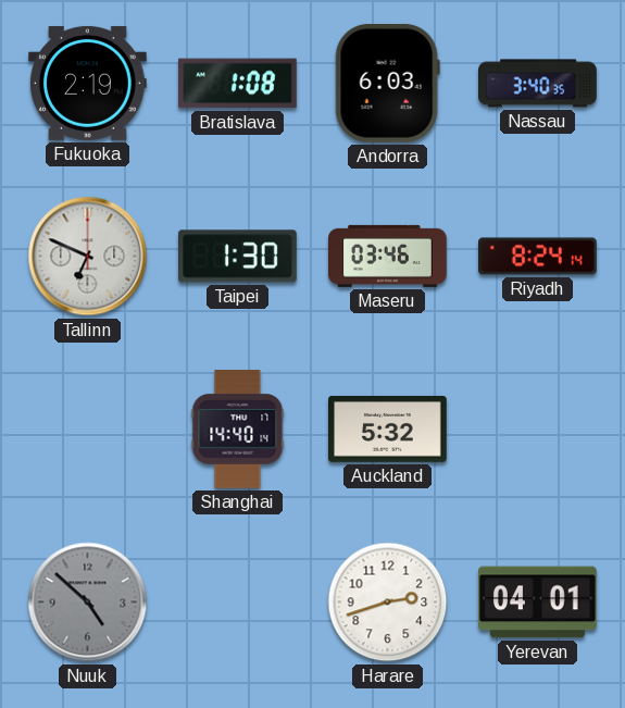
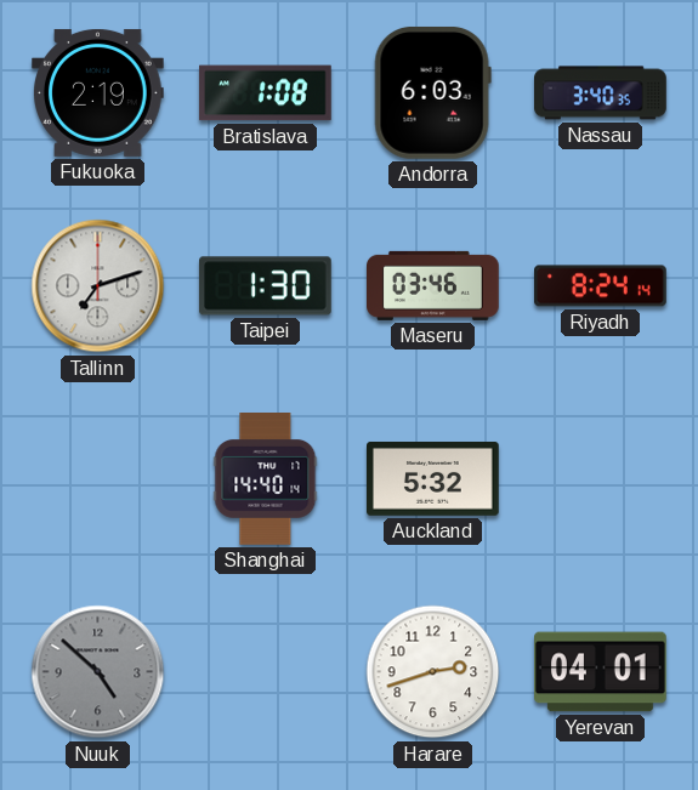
Tallinn: 6:49 -> 7:12 (98, 286)
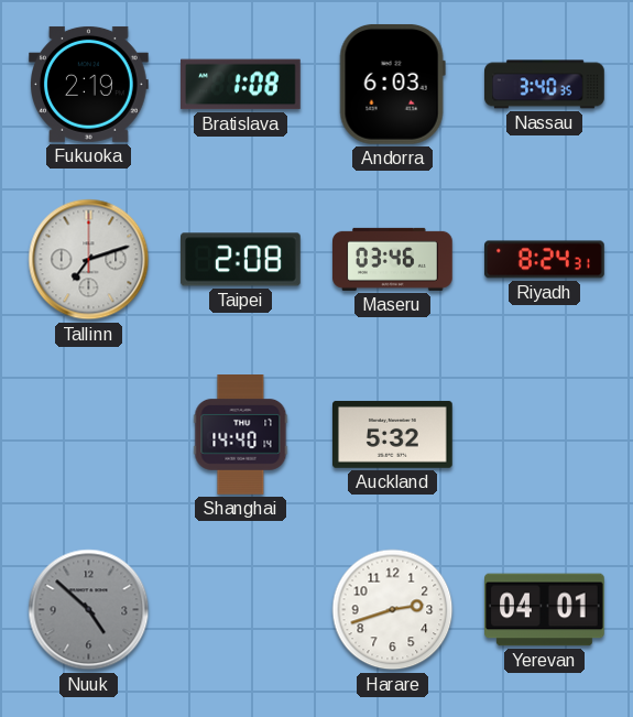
Taipei: 1:30 -> 2:08 (241, 260)
Riyadh: 8:24:14 -> 8:24:31 (545, 260)
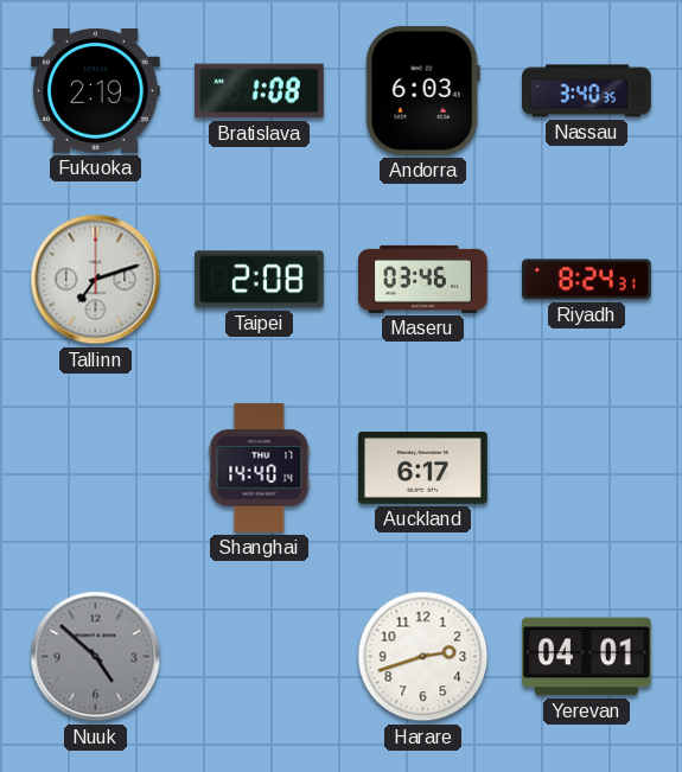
Auckland: 5:32 -> 6:17 (423, 467)
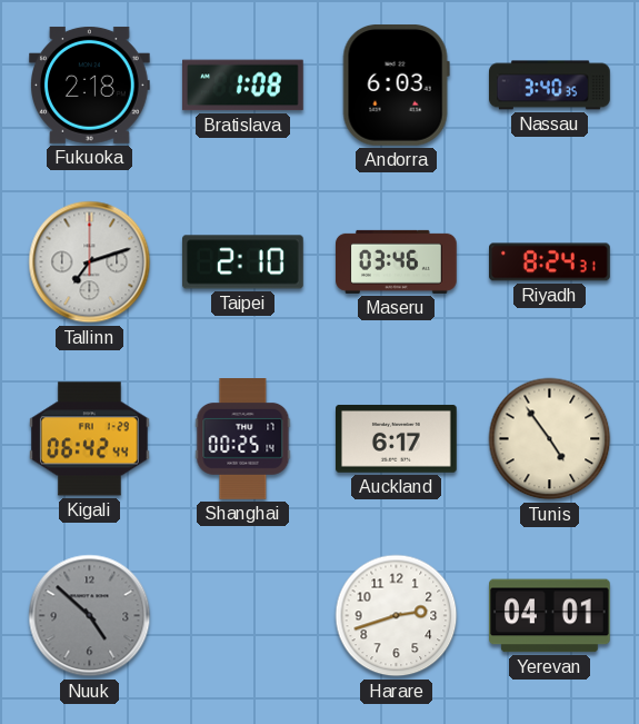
Fukuoka: 2:19 -> 2:18 (90, 85)
Taipei: 2:08 -> 2:10 (243, 262)
Kigali: none -> 06:42 (90, 439)
Shanghai: 14:40 -> 00:25 (243, 439)
Tunis: none -> 4:54 (550, 439)
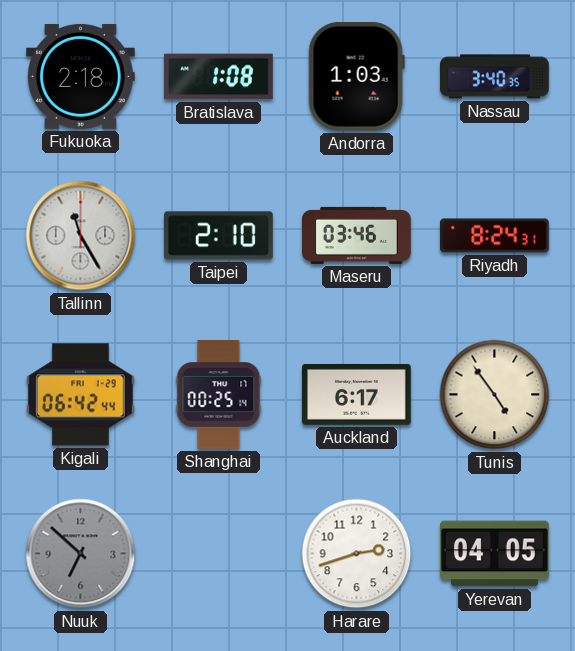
Andorra: 6:03 -> 1:03 (356, 76)
Tallinn: 7:12 -> 11:25 (81, 236)
Nuuk: 4:52 -> 6:52 (81, 554)
Yerevan: 04:01 -> 04:05 (495, 554)
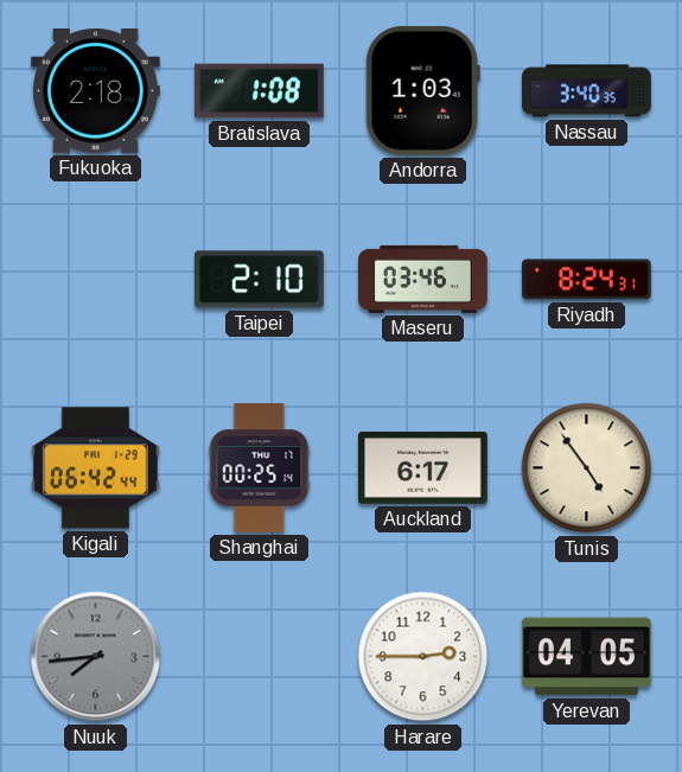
Tallinn: 11:25 -> none (81, 236)
Nuuk: 6:52 -> 7:44 (96, 657)
Harare: 2:42 -> 2:45 (423, 657)
